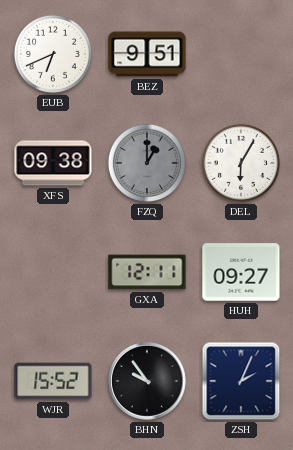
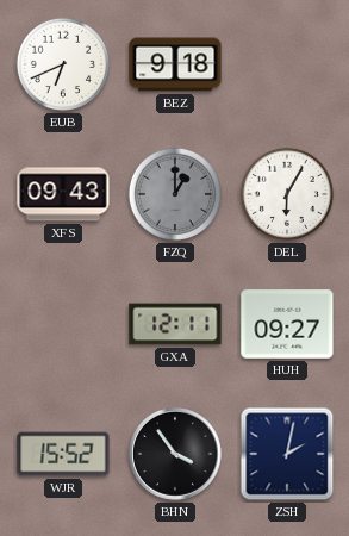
BEZ: 9:51 -> 9:18 (175, 64)
XFS: 09:38 -> 09:43 (63, 194)
BHN: 9:54 -> 3:54 (176, 455)
ZSH: 2:04 -> 2:02 (287, 454)
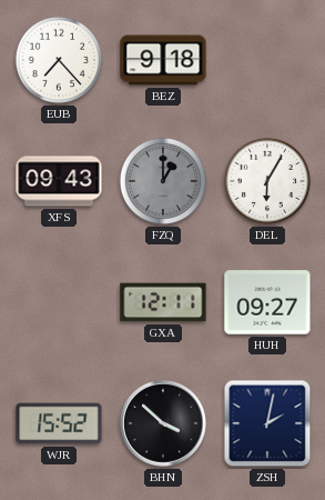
EUB: 6:41 -> 7:23 (59, 60)
BHN: 3:54 -> 3:52 (164, 424)
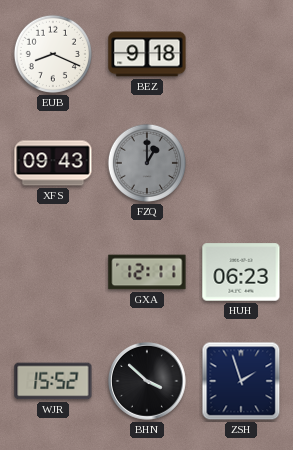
EUB: 7:23 -> 8:19 (53, 54)
DEL: 6:05 -> none (267, 181)
HUH: 09:27 -> 06:23 (241, 272)
ZSH: 2:02 -> 1:57 (241, 381)
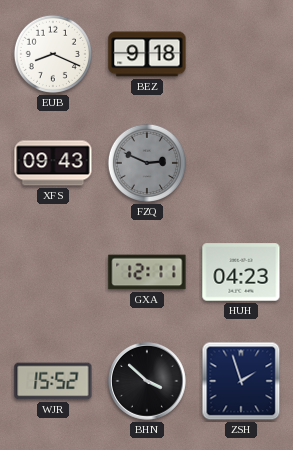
FZQ: 1:00 -> 2:49 (147, 163)
HUH: 06:23 -> 04:23 (241, 272)
